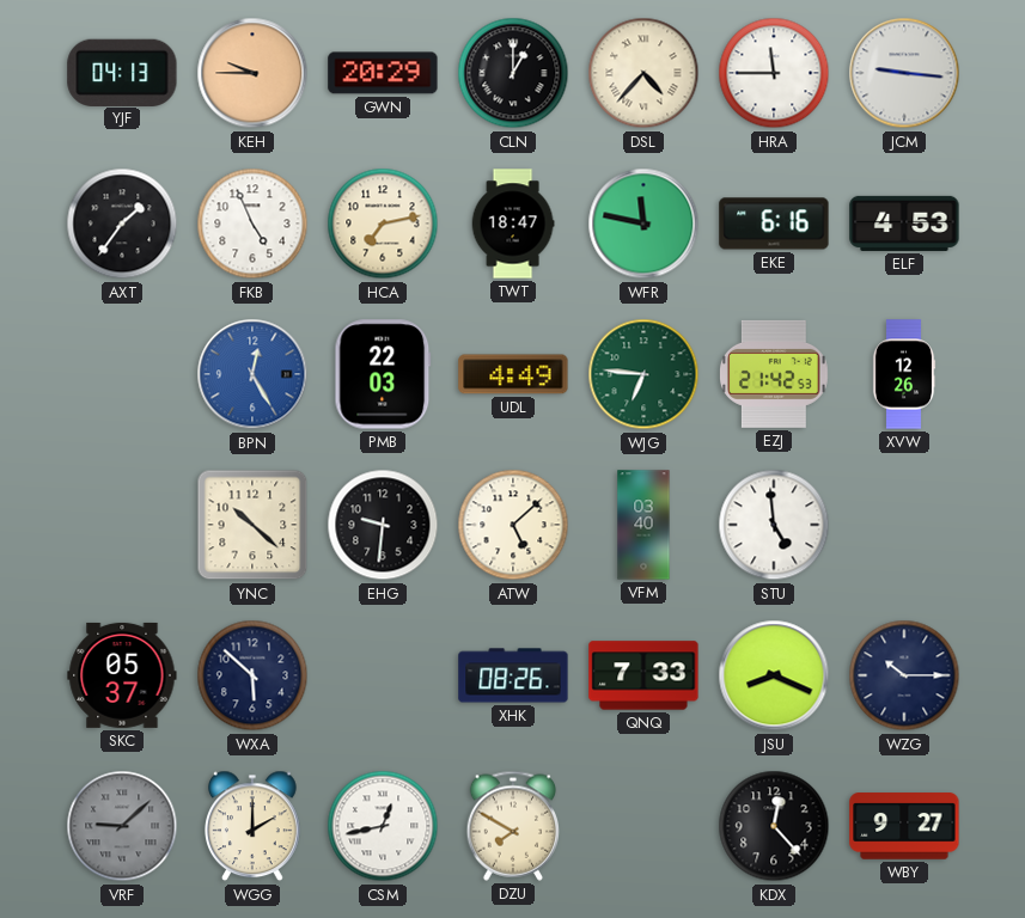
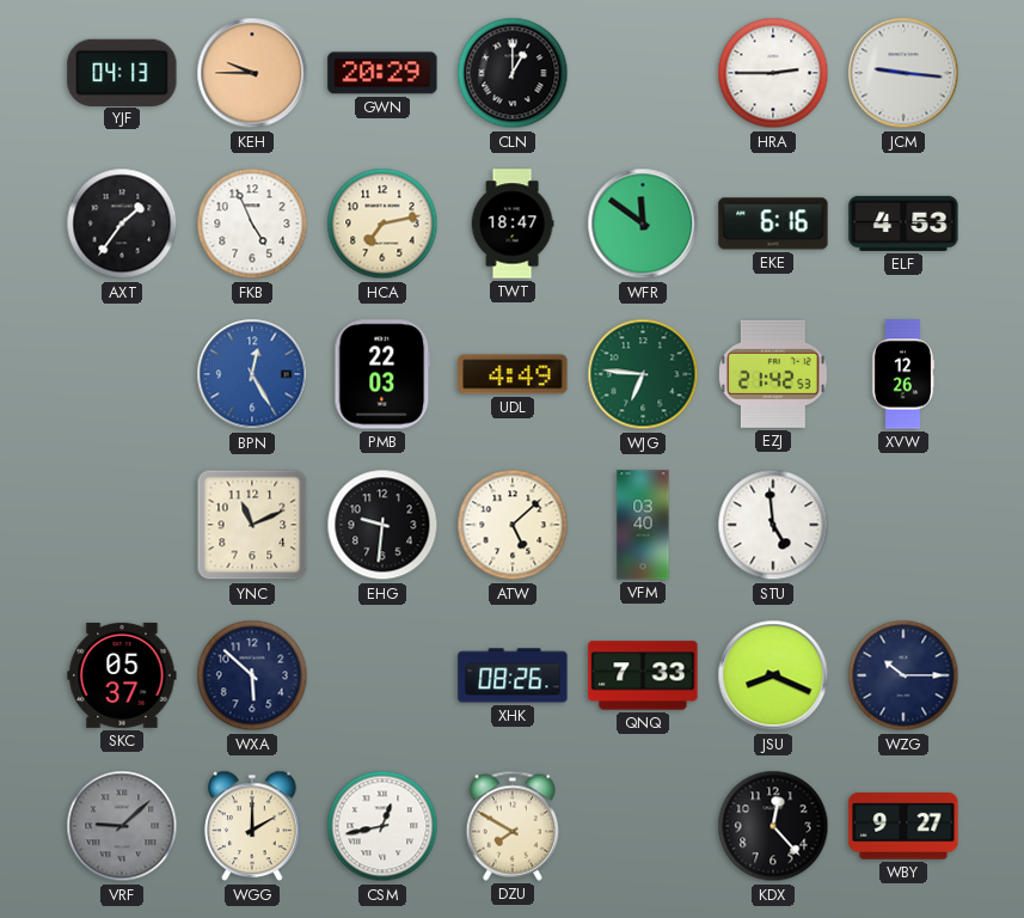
DSL: 4:37 -> none (643, 73)
HRA: 11:45 -> 2:45 (773, 73)
WFR: 11:47 -> 11:51 (643, 224)
YNC: 10:22 -> 11:11 (252, 525)
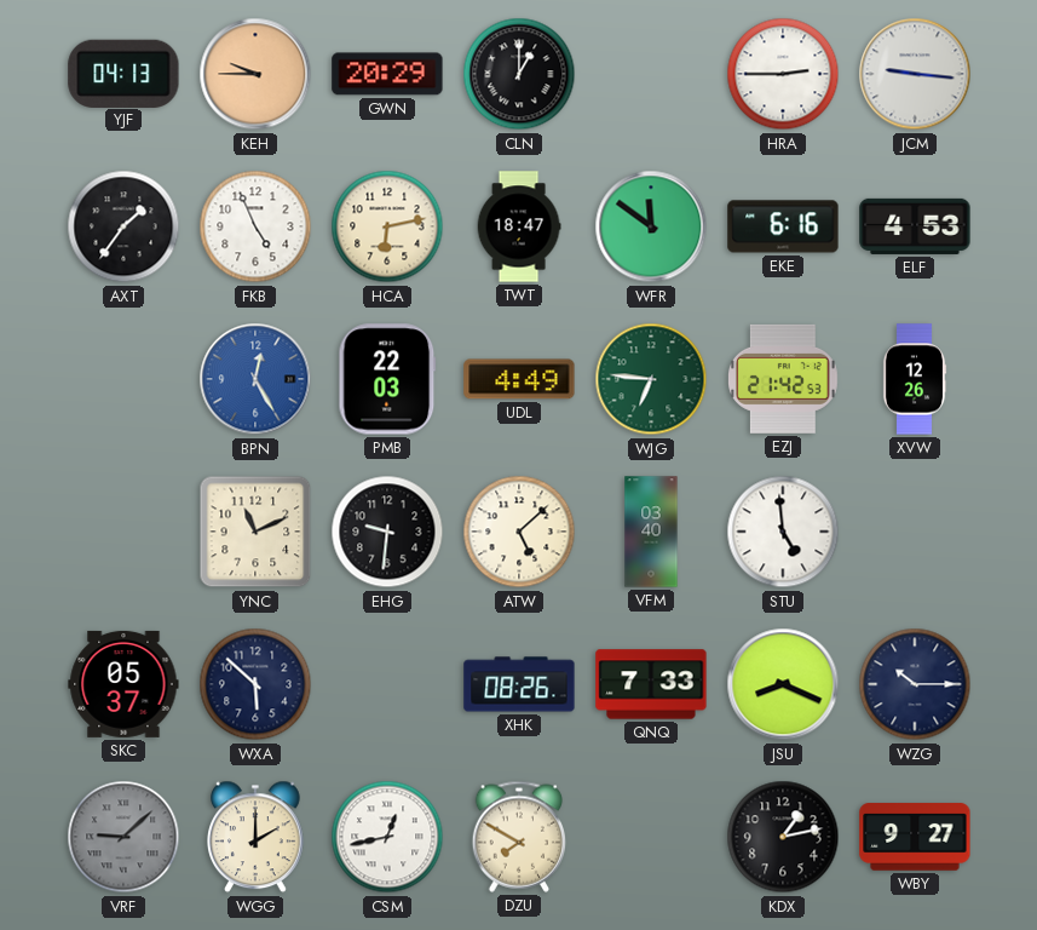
HCA: 7:13 -> 6:13 (387, 226)
KDX: 12:23 -> 1:13 (783, 837)
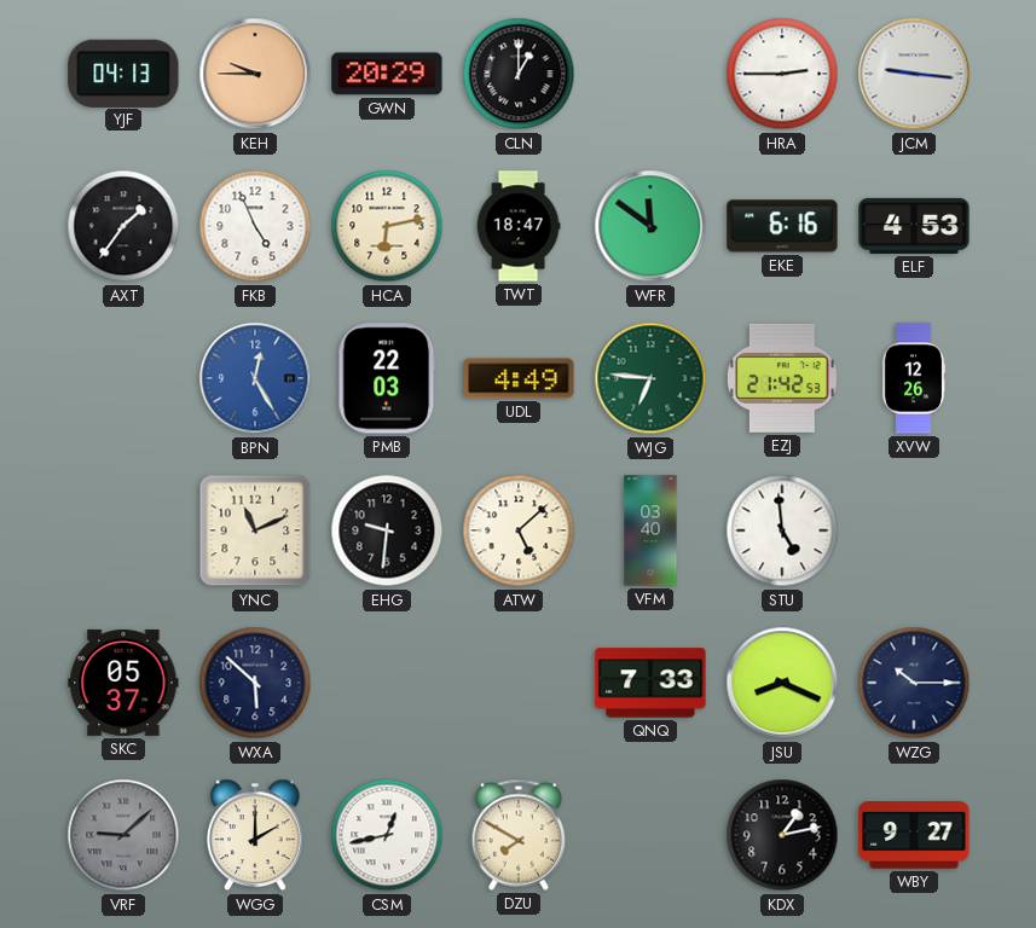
XHK: 08:26 -> none (519, 684)
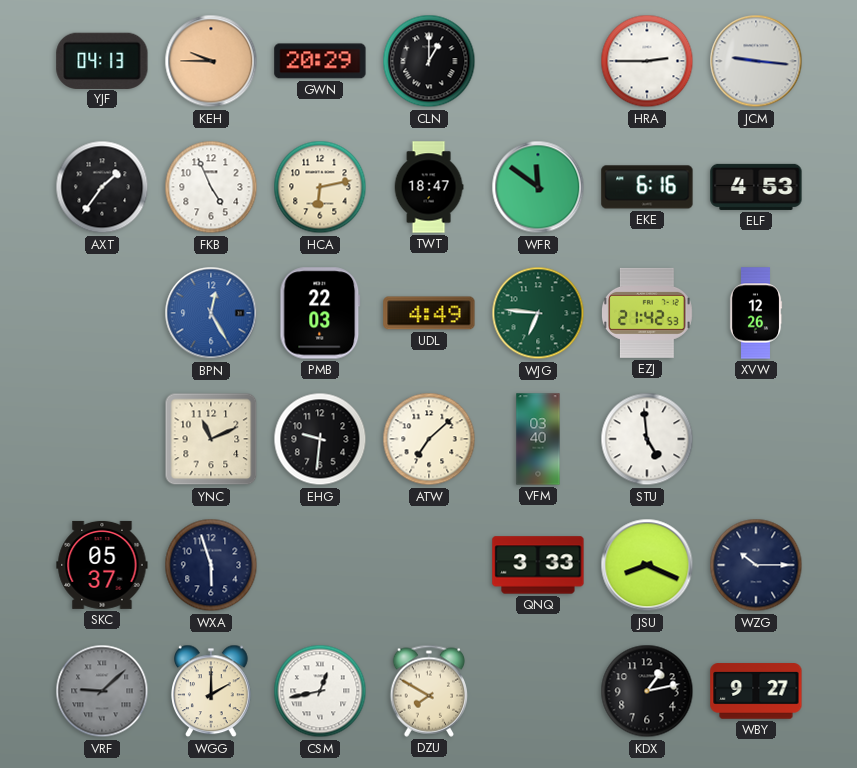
ATW: 5:08 -> 7:08 (429, 439)
WXA: 5:52 -> 5:57 (211, 565)
QNQ: 7:33 -> 3:33 (538, 565)
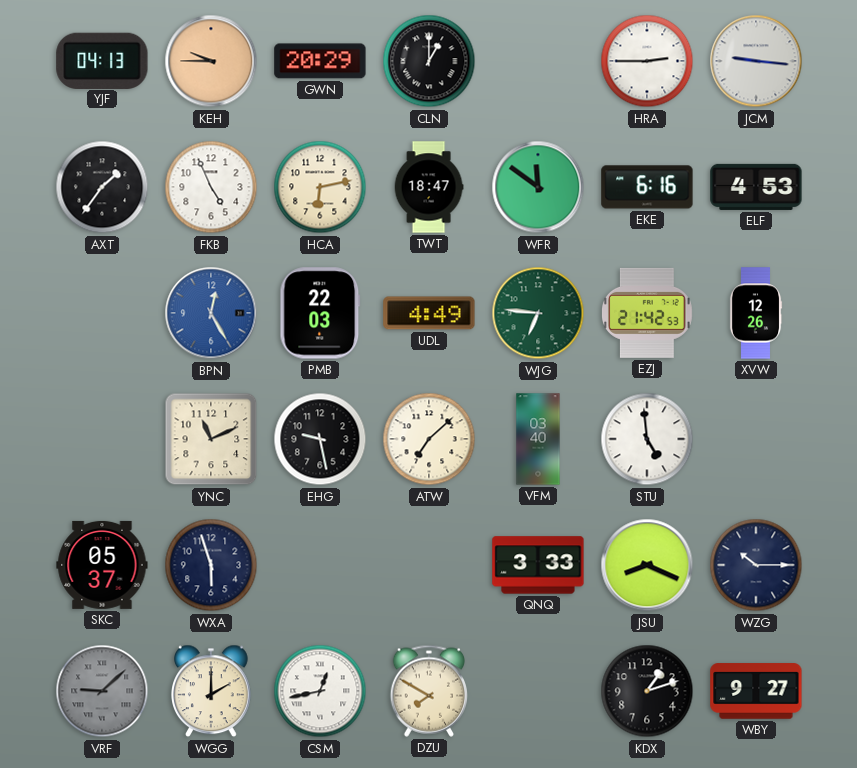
EHG: 9:31 -> 9:28 (320, 439)
KDX: 1:13 -> 1:12 (647, 691)
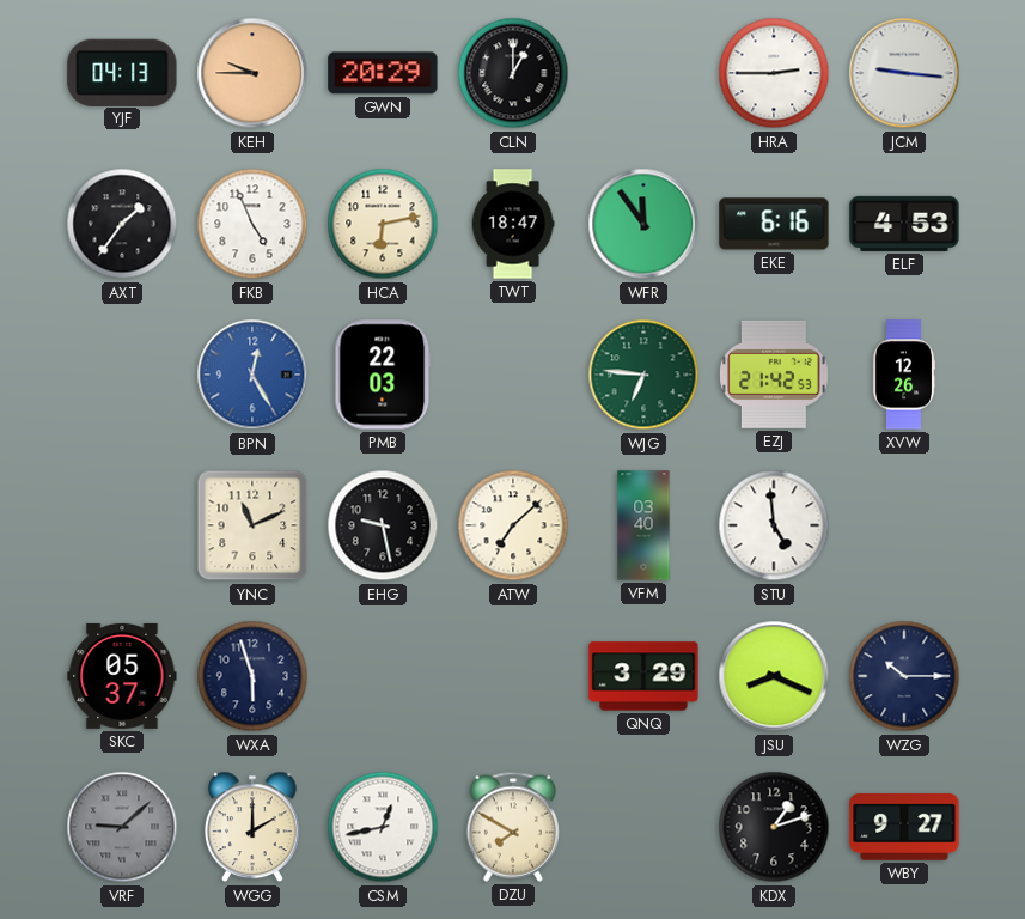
WFR: 11:51 -> 11:54 (643, 224)
UDL: 4:49 -> none (429, 313)
QNQ: 3:33 -> 3:29 (643, 676)
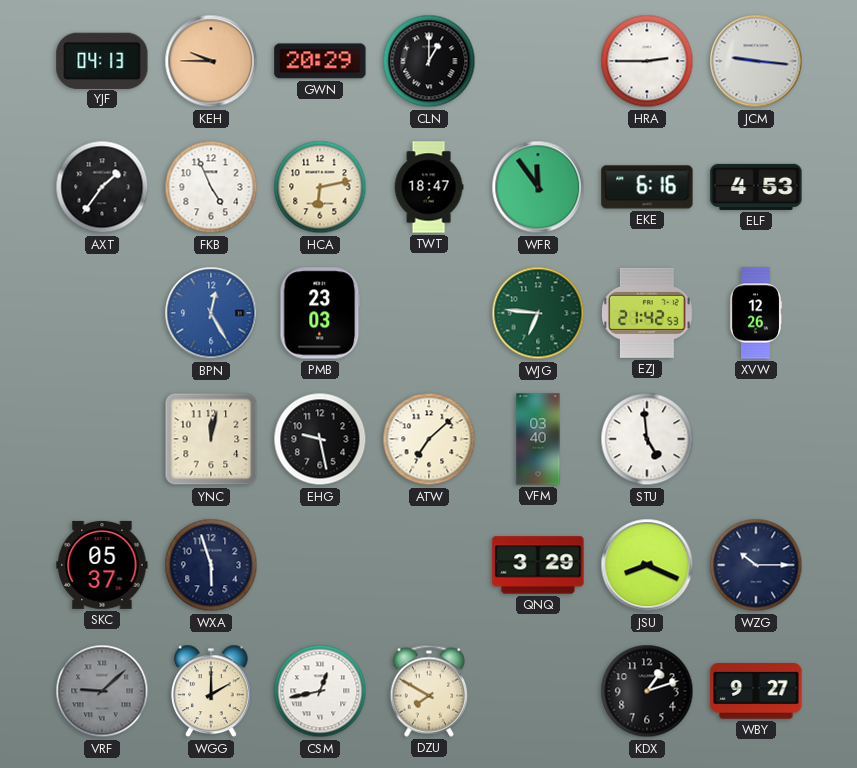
PMB: 22:03 -> 23:03 (320, 313)
YNC: 11:11 -> 12:02 (211, 439)
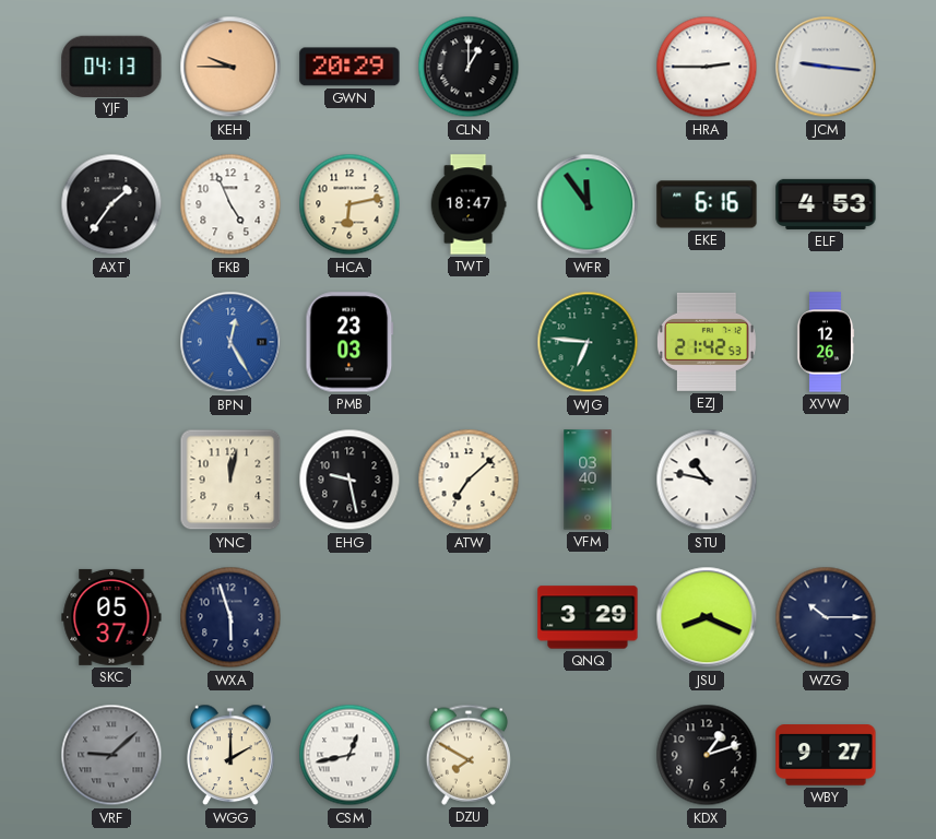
STU: 4:59 -> 10:47 (707, 480)
